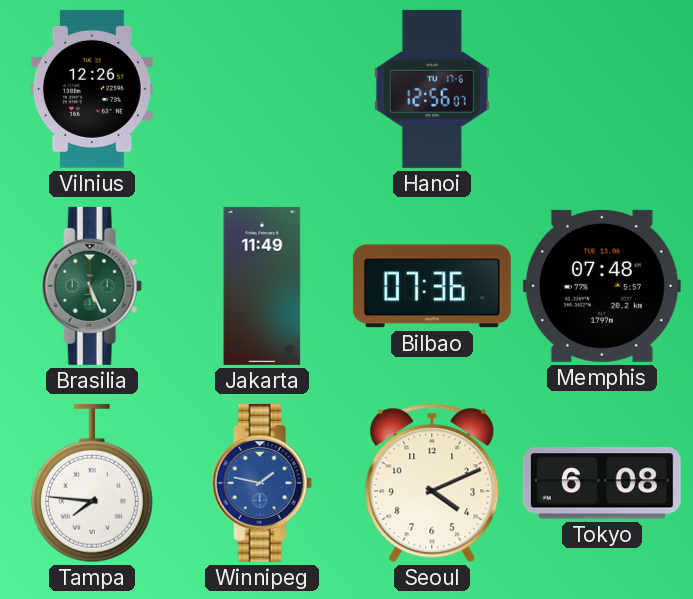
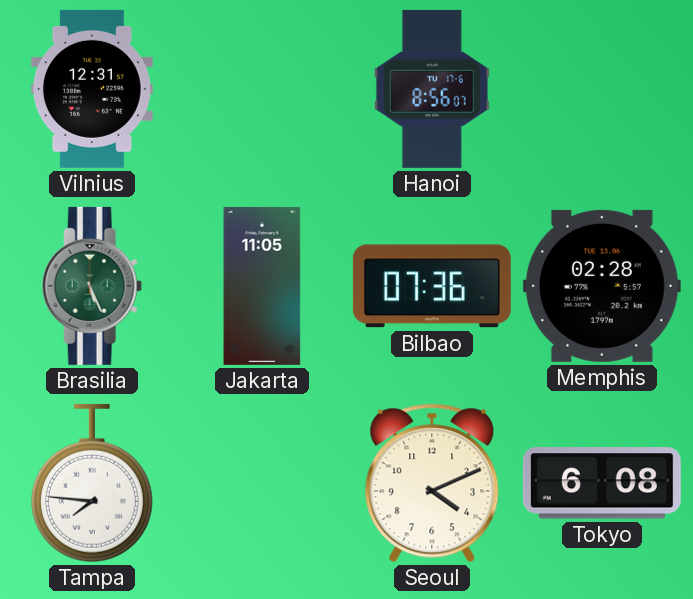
Vilnius: 12:26 -> 12:31 (92, 89)
Hanoi: 12:56 -> 8:56 (432, 89)
Jakarta: 11:49 -> 11:05 (262, 286)
Memphis: 07:48 -> 02:28 (602, 286)
Winnipeg: 1:47 -> none (262, 483)
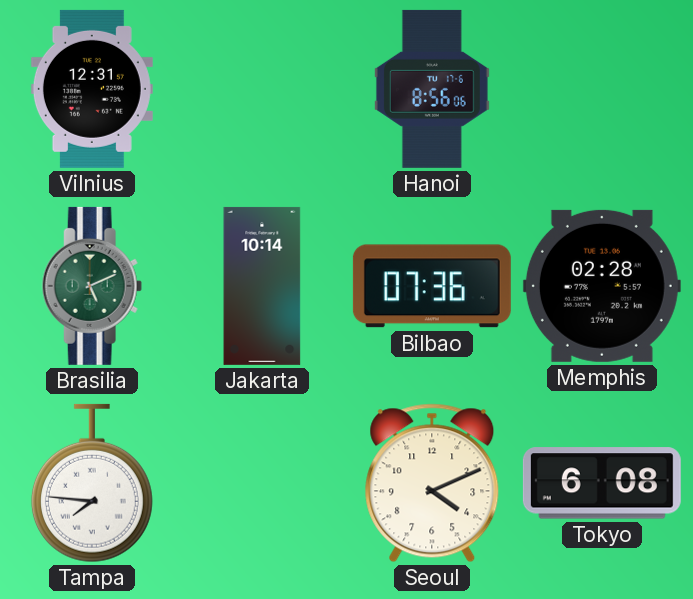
Hanoi: 8:56:07 -> 8:56:06 (432, 89)
Brasilia: 5:26 -> 5:11 (92, 286)
Jakarta: 11:05 -> 10:14 (262, 286)
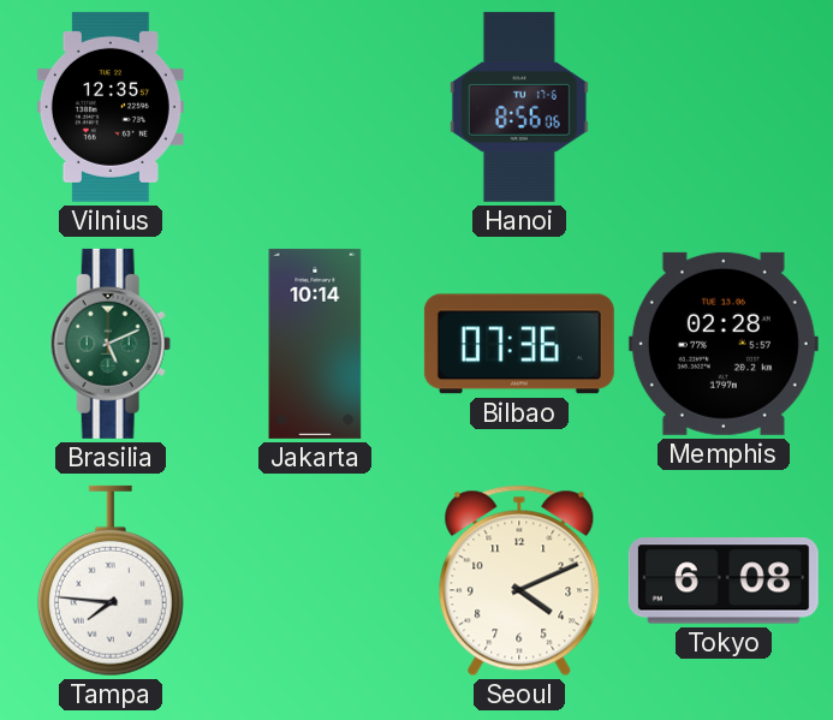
Vilnius: 12:31 -> 12:35 (111, 107)
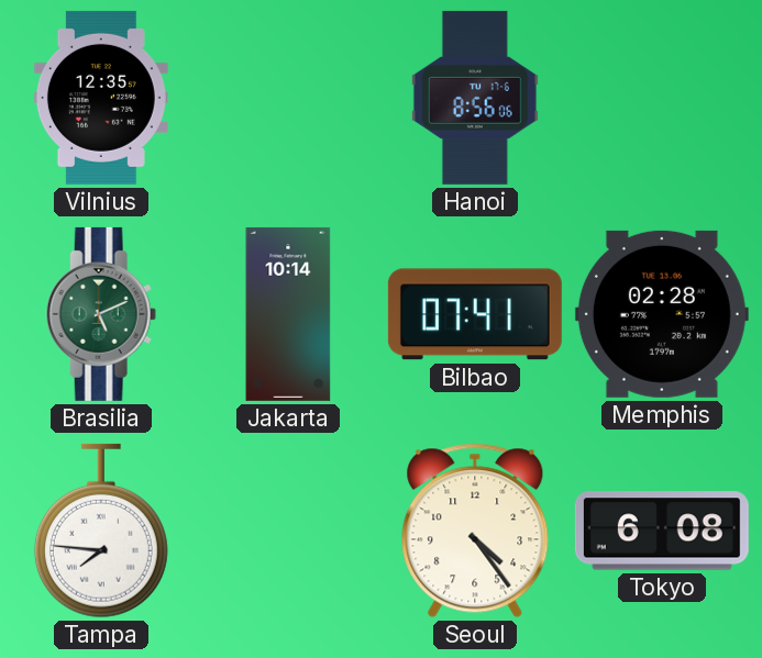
Bilbao: 07:36 -> 07:41 (475, 314)
Seoul: 4:11 -> 4:24 (475, 531)
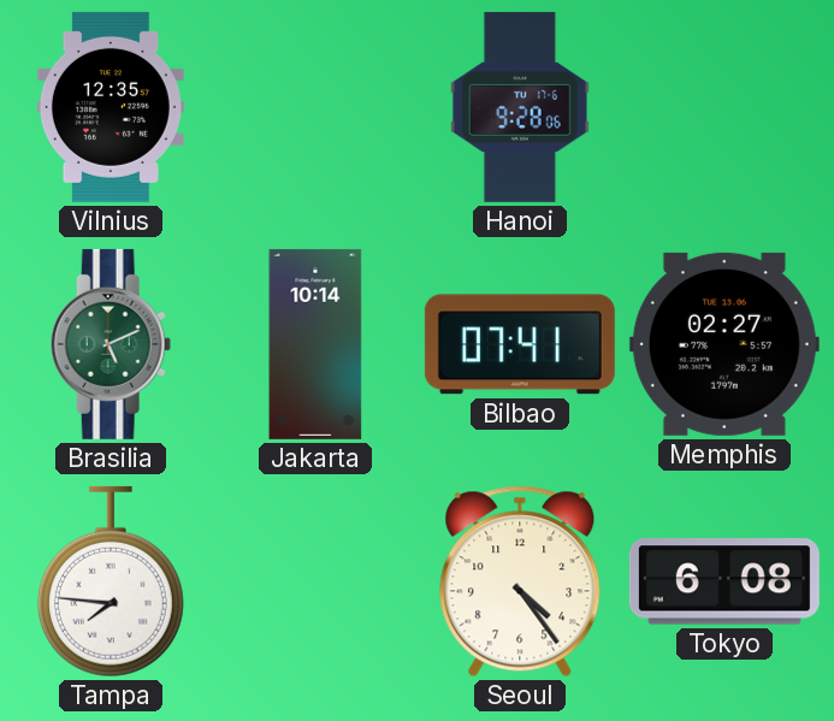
Hanoi: 8:56 -> 9:28 (520, 107)
Memphis: 02:28 -> 02:27 (724, 344)
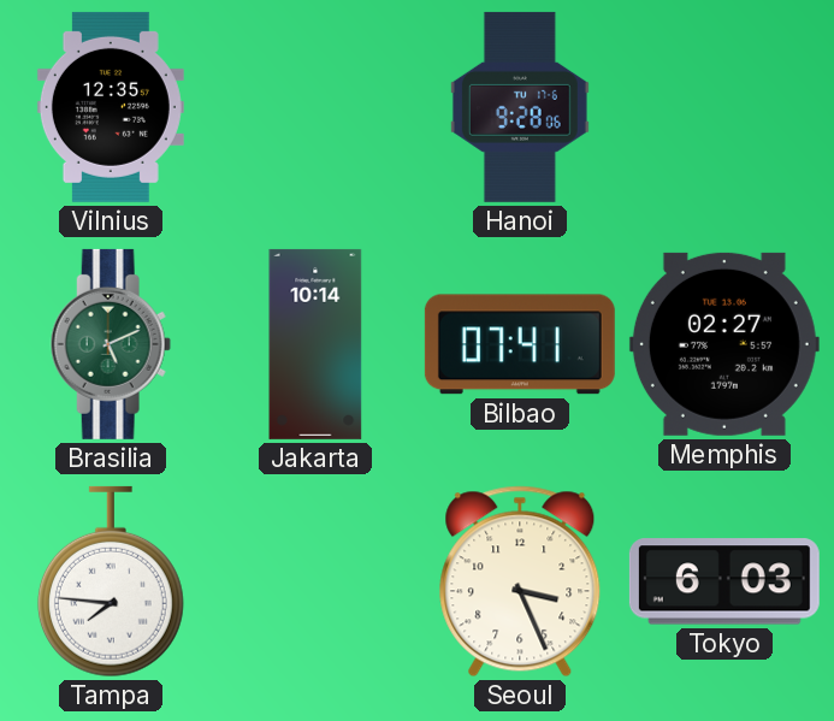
Seoul: 4:24 -> 3:26 (520, 581)
Tokyo: 6:08 -> 6:03 (724, 581)
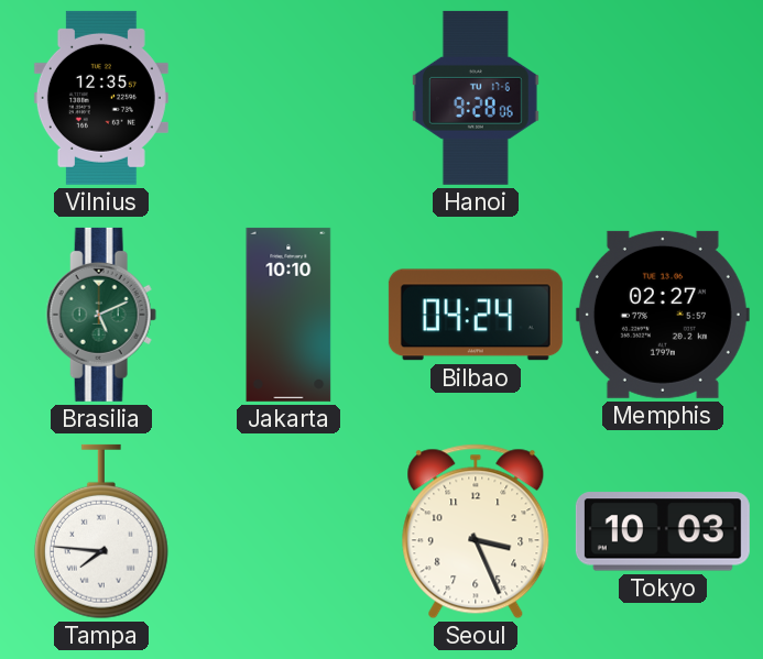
Jakarta: 10:14 -> 10:10 (288, 315)
Bilbao: 07:41 -> 04:24 (476, 315)
Tokyo: 6:03 -> 10:03 (663, 531)
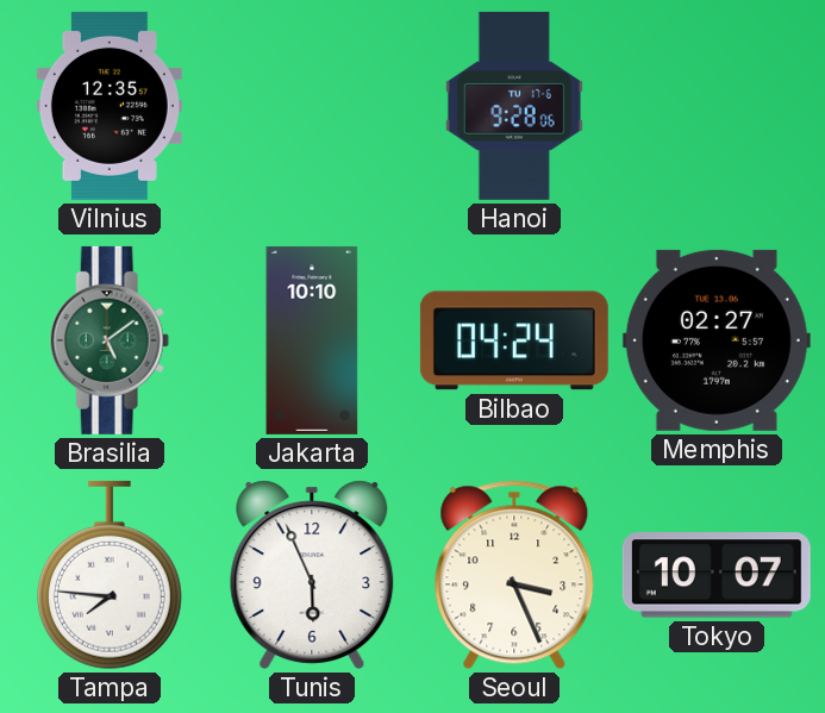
Brasilia: 5:11 -> 5:09 (110, 340)
Tunis: none -> 5:56 (312, 575)
Tokyo: 10:03 -> 10:07 (717, 575)
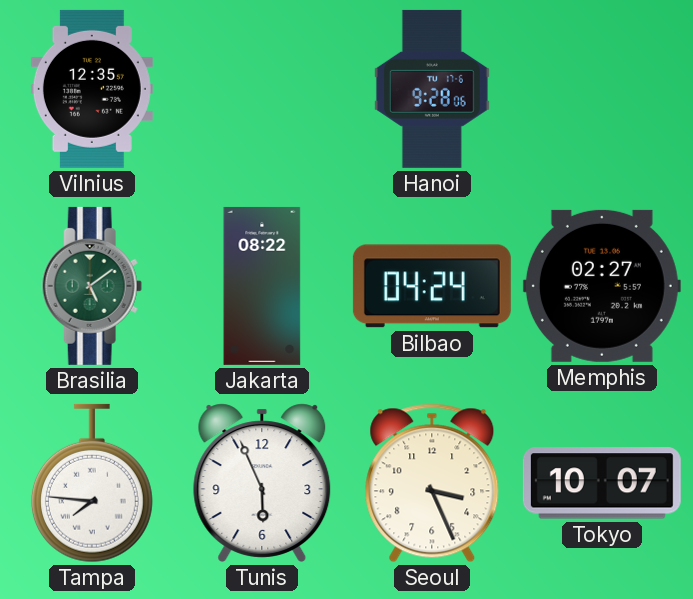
Jakarta: 10:10 -> 08:22 (262, 286)
